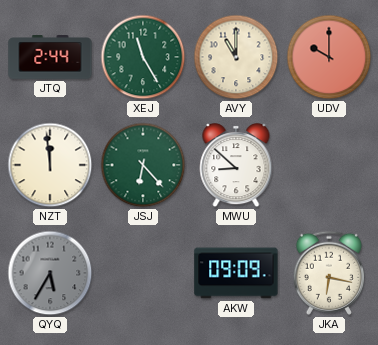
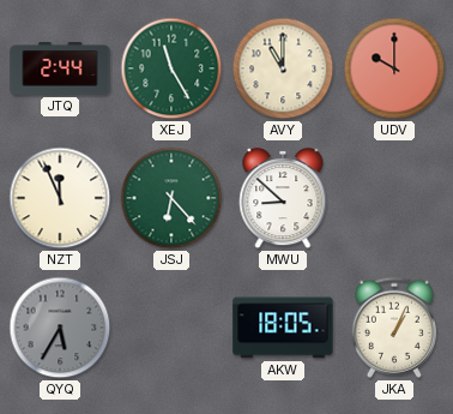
NZT: 11:59 -> 11:56 (60, 198)
AKW: 09:09 -> 18:05 (283, 328)
JKA: 6:17 -> 1:04 (394, 328)
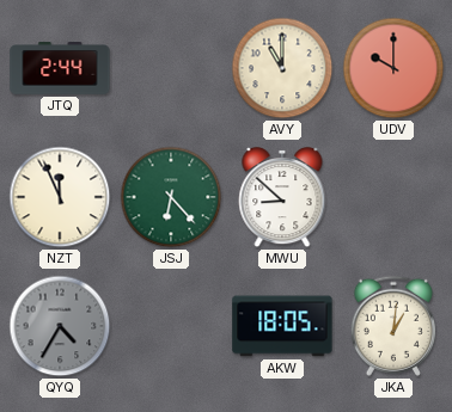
XEJ: 11:25 -> none (171, 68)
QYQ: 5:35 -> 4:35 (60, 326)
JKA: 1:04 -> 1:01 (393, 326)
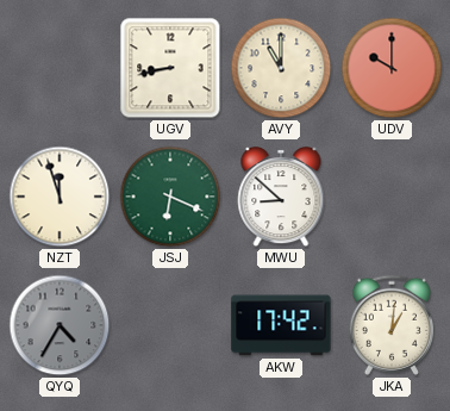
JTQ: 2:44 -> none (60, 68)
UGV: none -> 8:43 (170, 68)
NZT: 11:56 -> 11:57 (60, 197)
JSJ: 6:23 -> 6:19 (170, 197)
AKW: 18:05 -> 17:42 (281, 325)
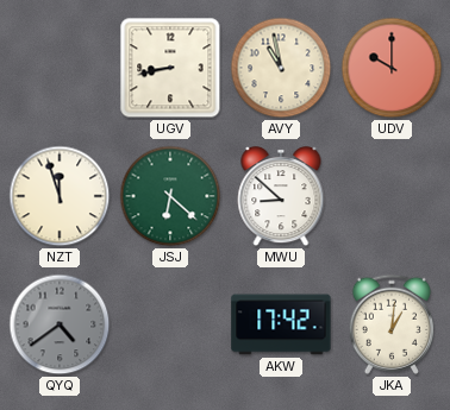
AVY: 11:00 -> 10:58 (281, 68)
JSJ: 6:19 -> 6:22 (170, 196)
QYQ: 4:35 -> 4:39 (60, 324)
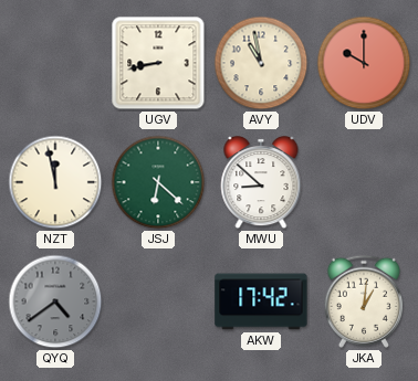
NZT: 11:57 -> 11:58 (55, 182)
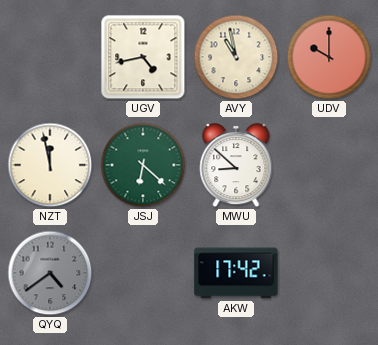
UGV: 8:43 -> 4:43 (143, 57)
JKA: 1:01 -> none (364, 301)
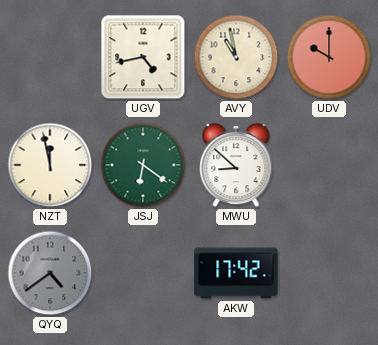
JSJ: 6:22 -> 6:21 (143, 165)
